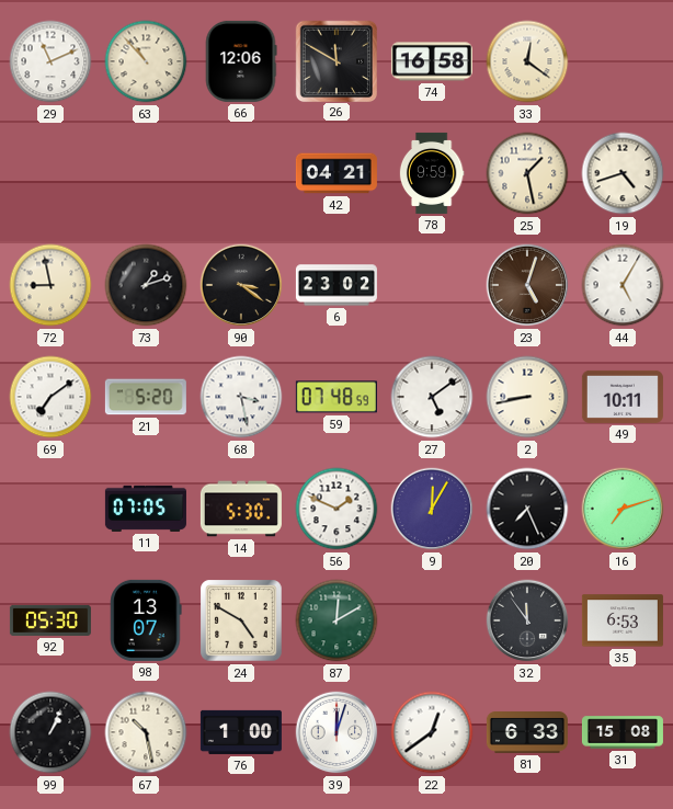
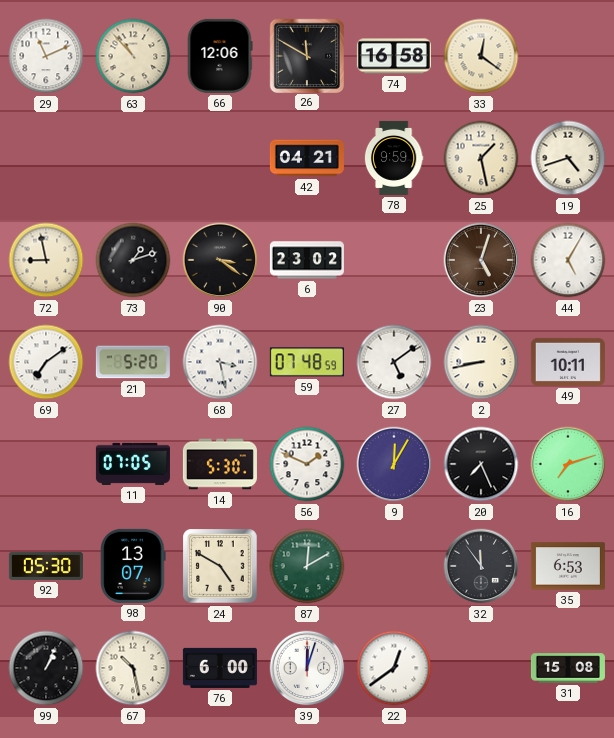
76: 1:00 -> 6:00 (220, 668)
81: 6:33 -> none (527, 732)
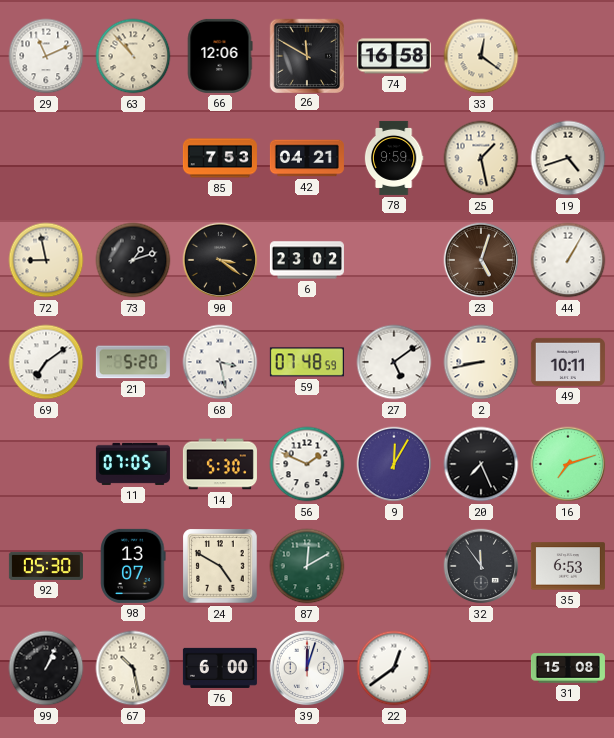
85: none -> 7:53 (220, 158)
44: 5:05 -> 1:05 (568, 260)
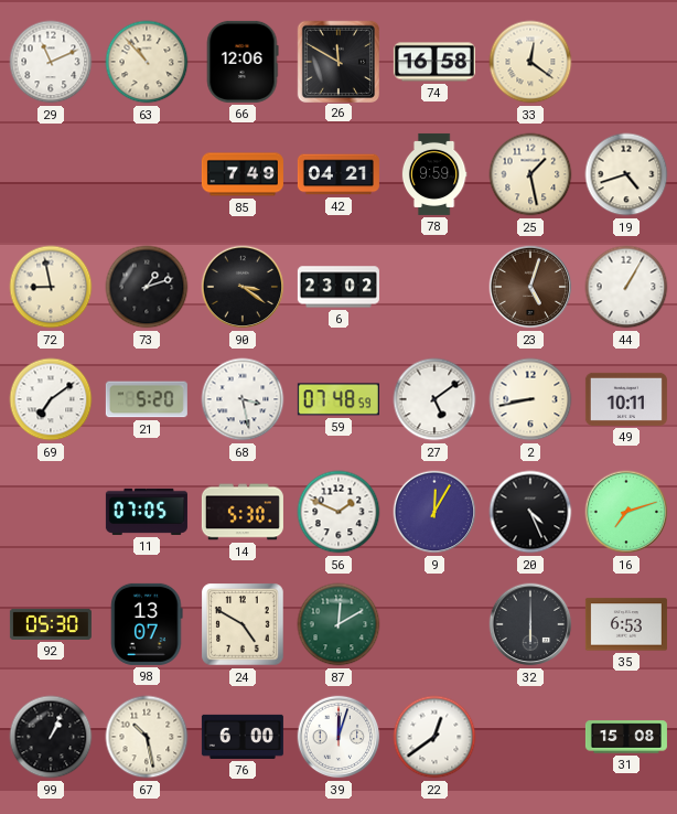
85: 7:53 -> 7:49 (243, 174)
20: 7:26 -> 4:26 (530, 512)
32: 11:54 -> 6:00 (530, 624)
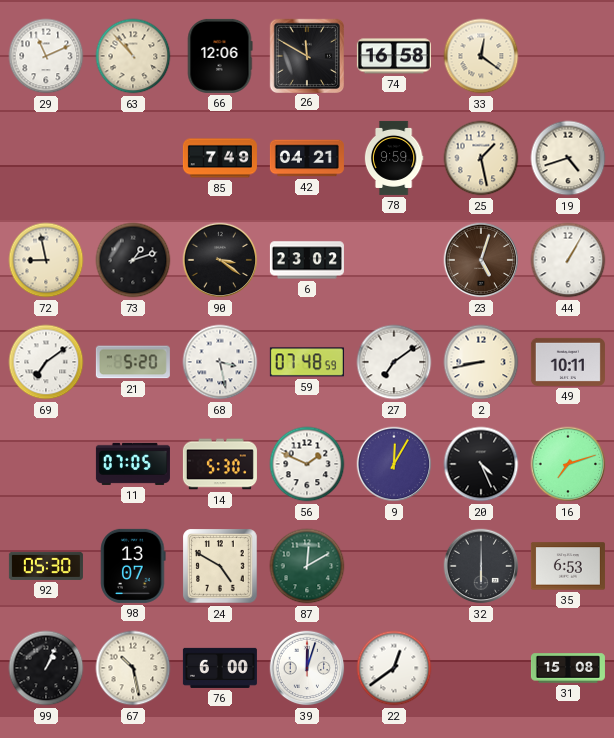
27: 5:09 -> 7:09 (394, 362)
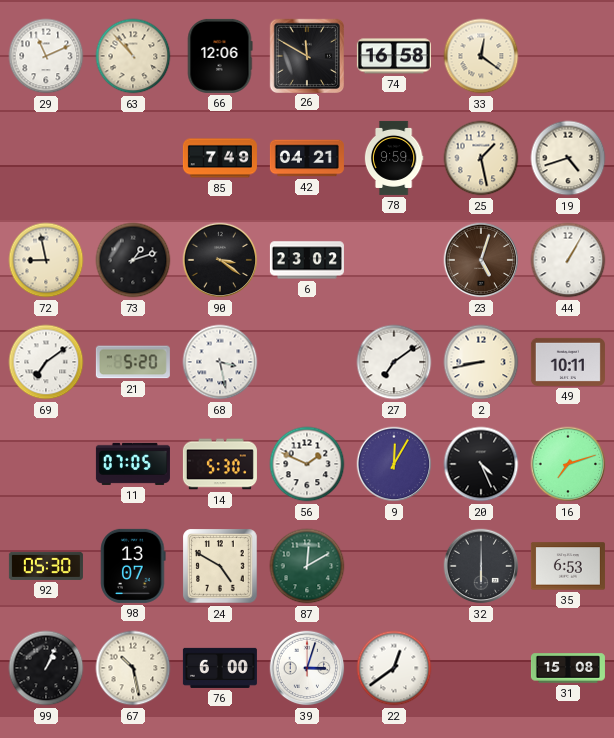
59: 07:48 -> none (307, 362)
39: 12:03 -> 3:03 (307, 668)
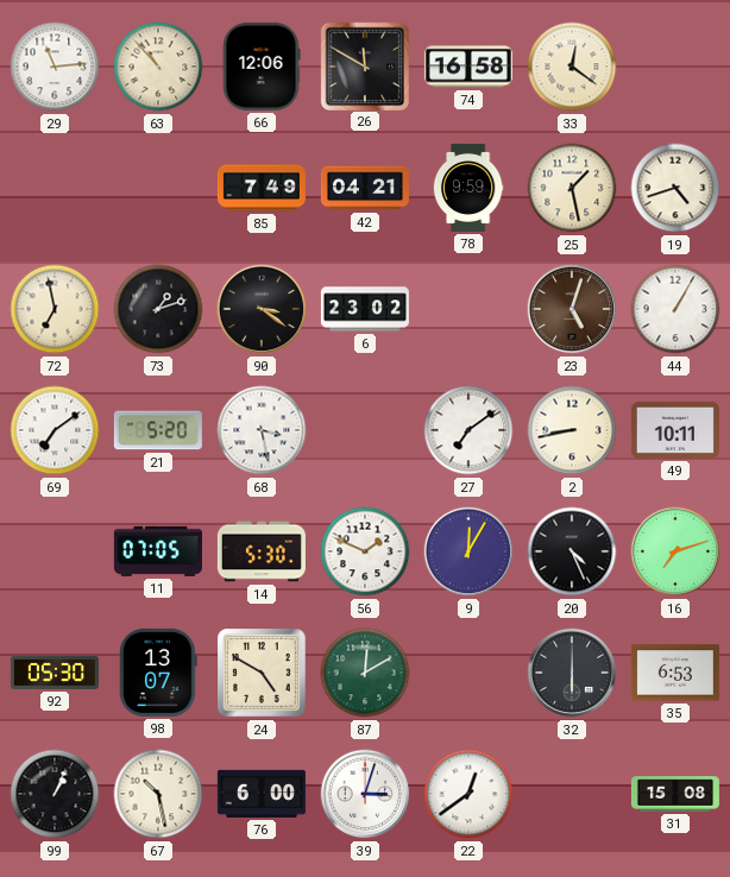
29: 11:11 -> 11:14 (55, 67)
72: 8:58 -> 6:58 (55, 309)
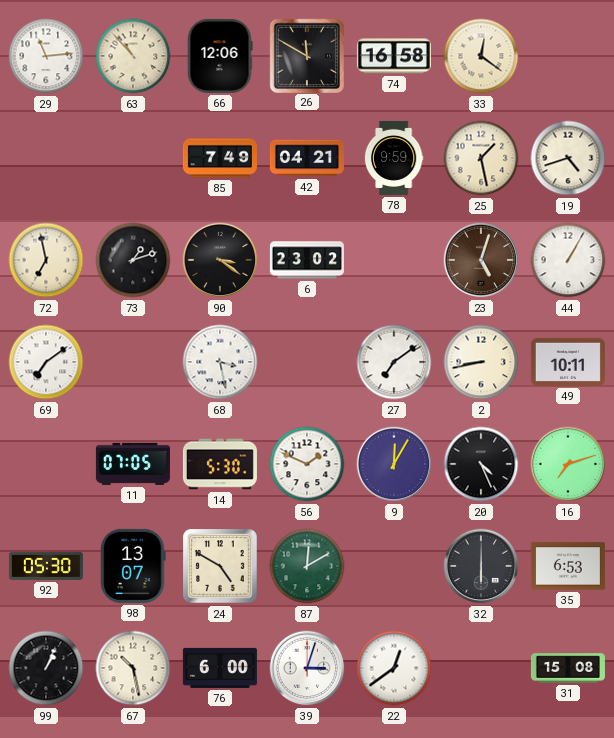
21: 5:20 -> none (158, 430)
